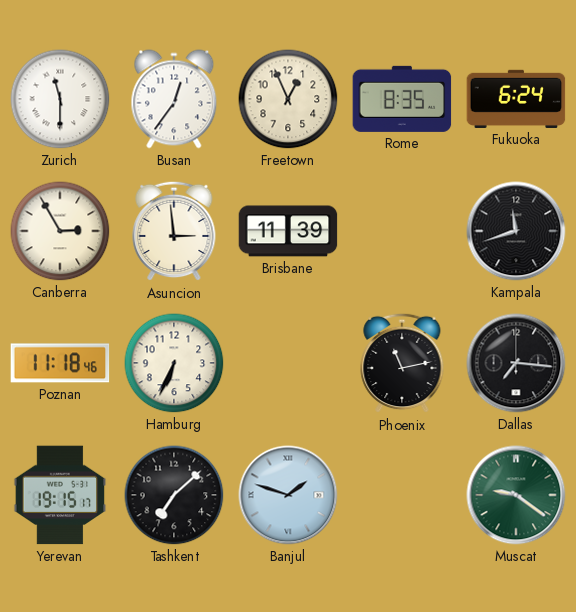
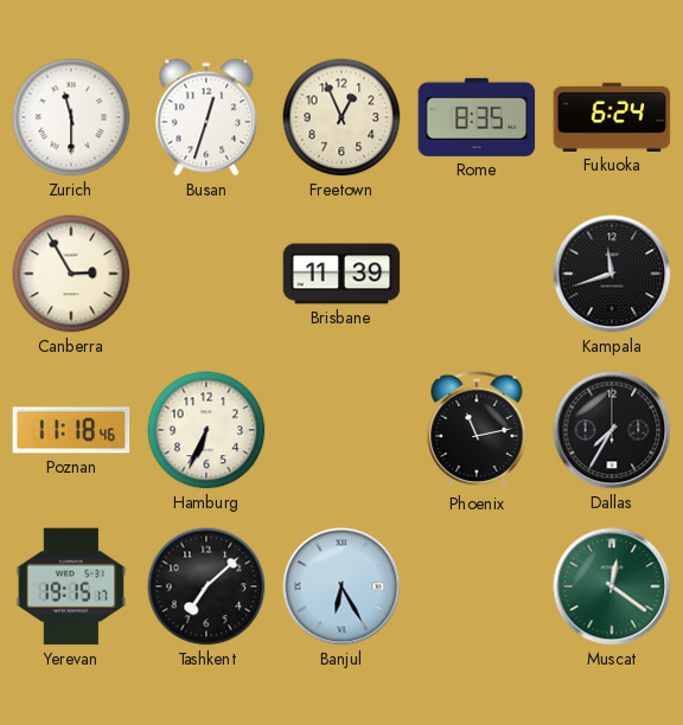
Busan: 12:36 -> 12:33 (206, 117)
Asuncion: 2:59 -> none (174, 231)
Dallas: 7:16 -> 7:35 (612, 430)
Banjul: 1:48 -> 6:25 (341, 586)
Muscat: 9:21 -> 12:21 (612, 586)
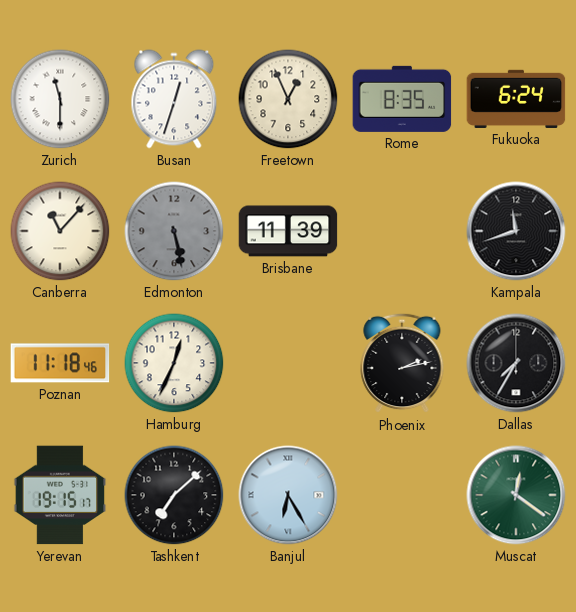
Canberra: 2:55 -> 11:07 (60, 231)
Edmonton: none -> 5:28 (174, 231)
Hamburg: 6:34 -> 12:34 (174, 363)
Phoenix: 11:13 -> 2:13 (402, 363)
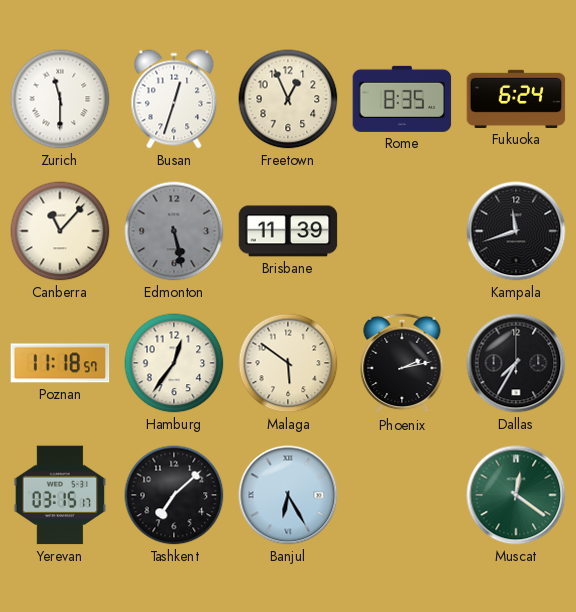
Poznan: 11:18:46 -> 11:18:57 (60, 363)
Hamburg: 12:34 -> 12:36 (174, 363)
Malaga: none -> 5:51 (288, 363)
Yerevan: 19:15 -> 03:15 (60, 495)
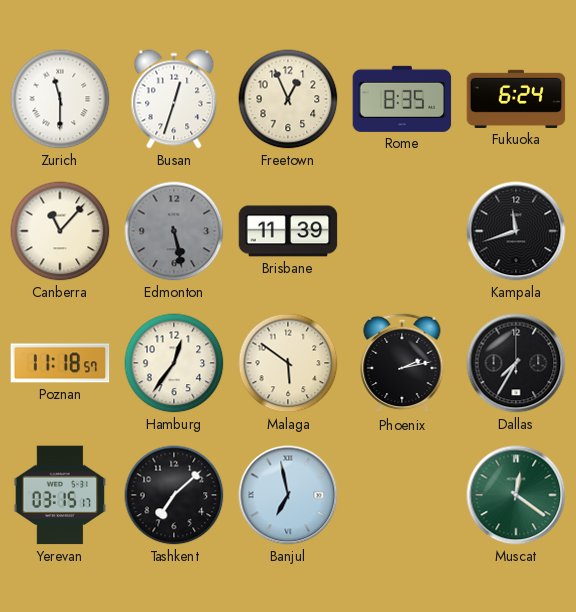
Banjul: 6:25 -> 6:58 (288, 495)
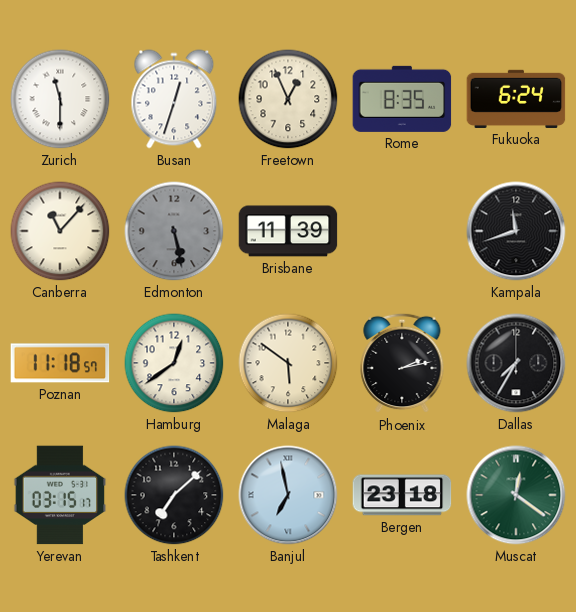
Hamburg: 12:36 -> 12:39 (174, 363)
Bergen: none -> 23:18 (402, 495)
